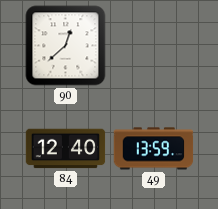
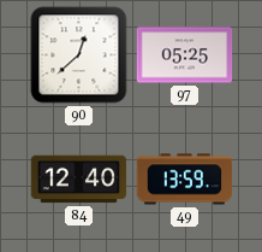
97: none -> 05:25 (185, 55)
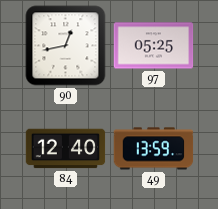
90: 12:38 -> 12:43 (66, 46)
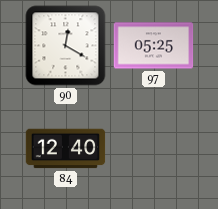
90: 12:43 -> 12:20 (66, 46)
49: 13:59 -> none (154, 149)
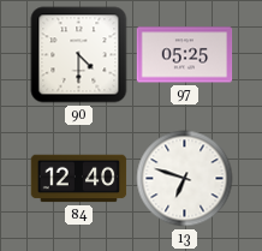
90: 12:20 -> 4:30 (79, 55)
13: none -> 6:48 (185, 179)
